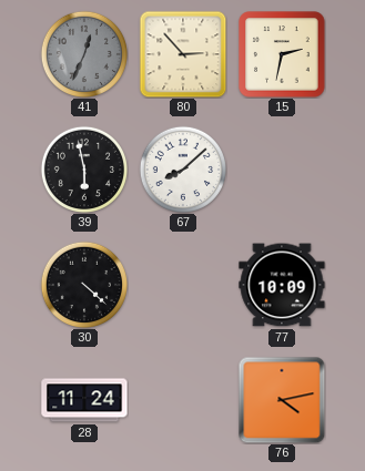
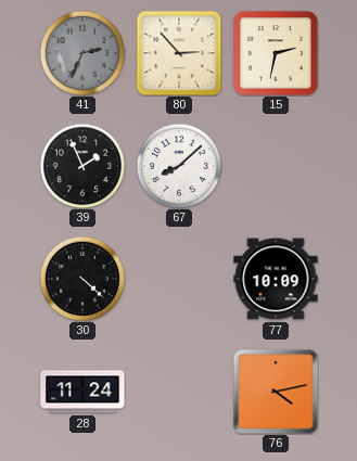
41: 12:34 -> 2:34 (81, 52)
39: 5:58 -> 1:56 (81, 165)
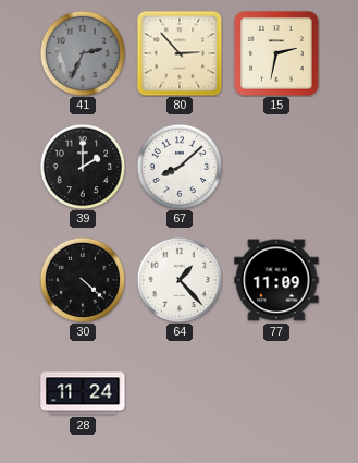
39: 1:56 -> 2:00 (82, 166)
64: none -> 1:23 (178, 279)
77: 10:09 -> 11:09 (276, 280)
76: 4:13 -> none (276, 392)
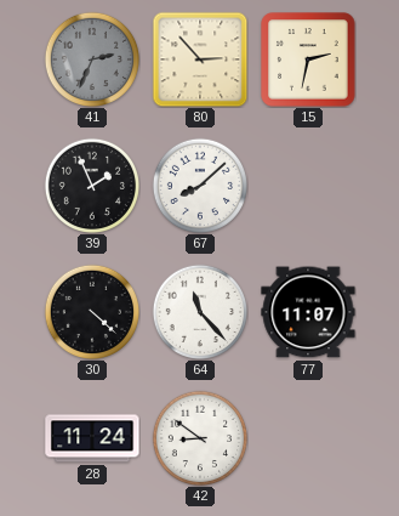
39: 2:00 -> 1:56 (91, 185)
64: 1:23 -> 11:23 (199, 311)
77: 11:09 -> 11:07 (308, 312)
42: none -> 8:51 (199, 437)
